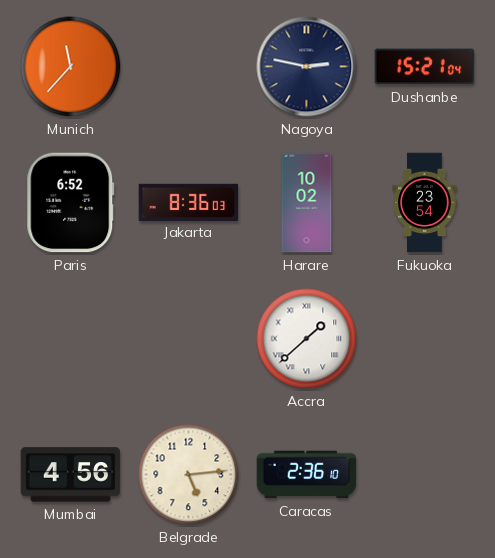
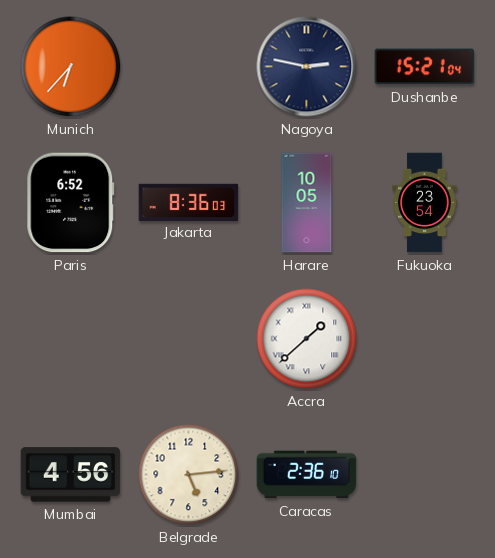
Munich: 11:37 -> 6:37 (71, 67)
Harare: 10:02 -> 10:05 (307, 203)
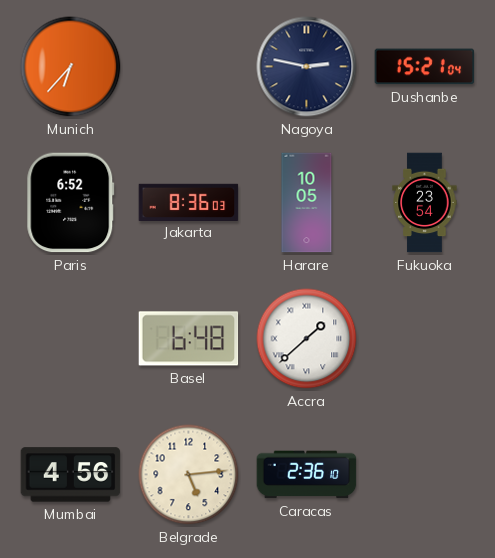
Basel: none -> 6:48 (189, 339)
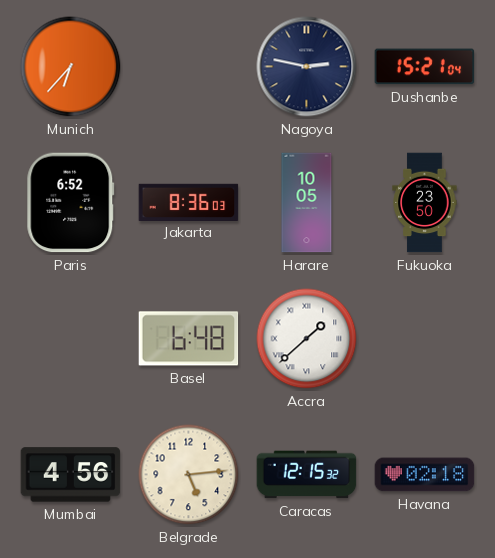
Fukuoka: 23:54 -> 23:50 (425, 203)
Caracas: 2:36 -> 12:15 (307, 475)
Havana: none -> 02:18 (425, 475)
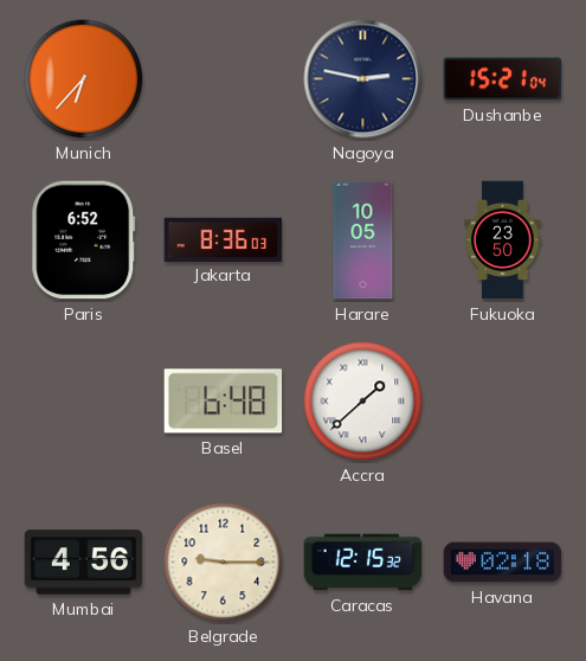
Belgrade: 5:14 -> 9:15 (224, 563)
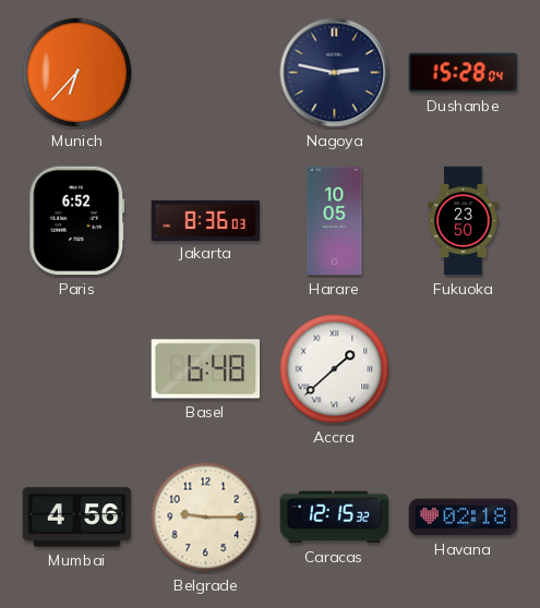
Dushanbe: 15:21 -> 15:28 (464, 73)
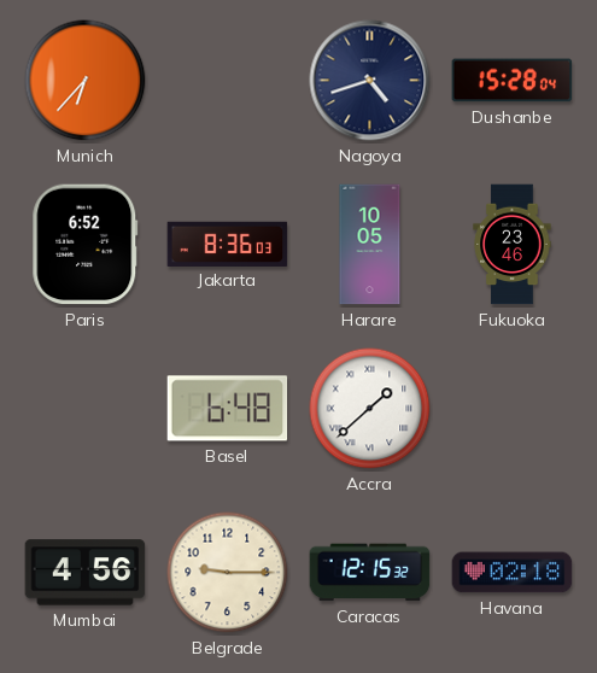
Nagoya: 2:47 -> 4:42 (370, 81)
Fukuoka: 23:50 -> 23:46 (513, 245)
